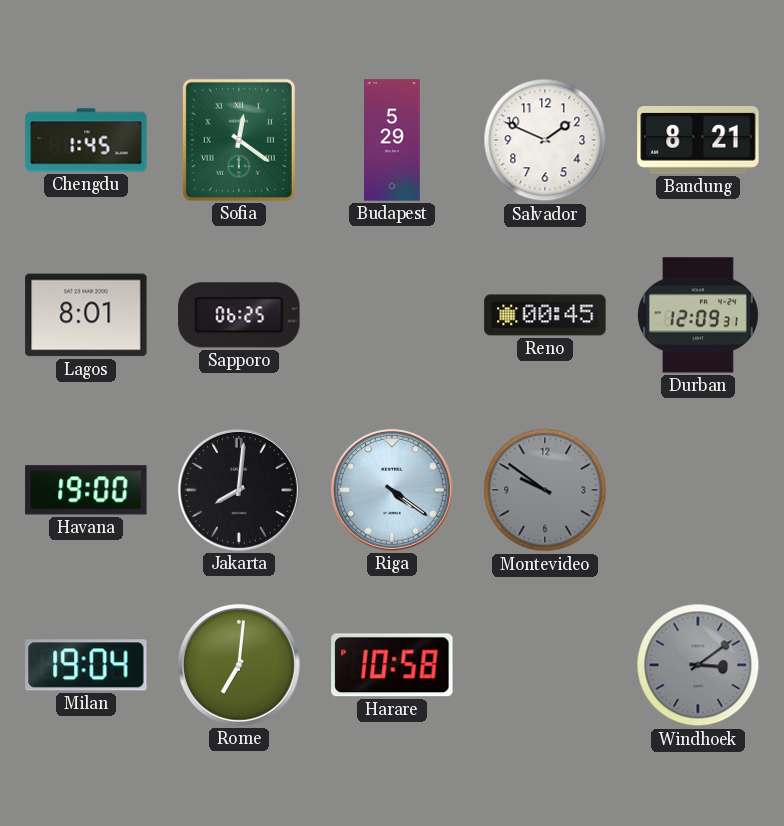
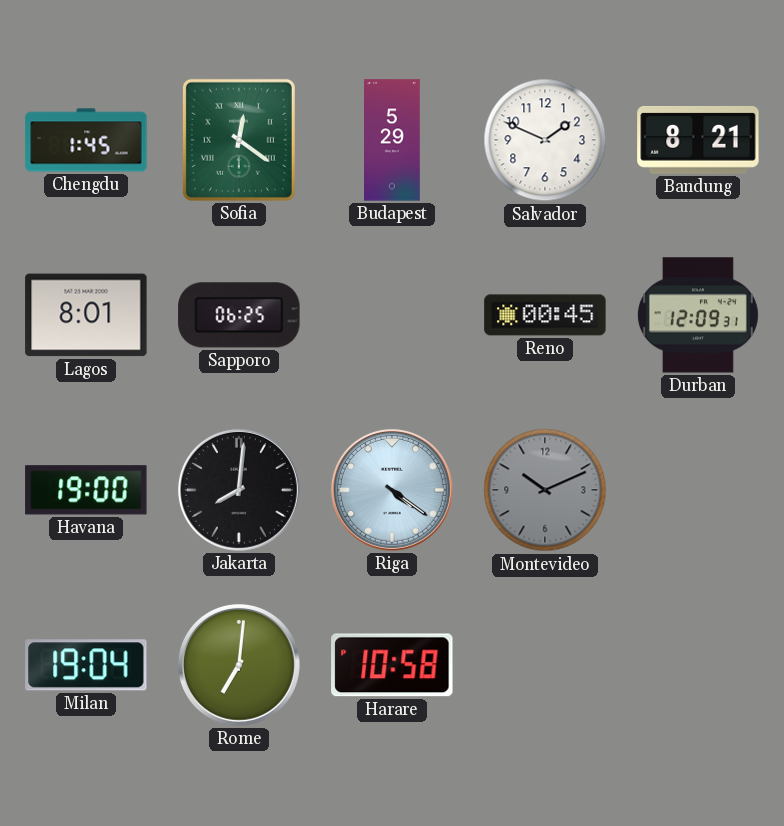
Montevideo: 9:51 -> 10:11 (545, 490)
Windhoek: 3:09 -> none (698, 665)
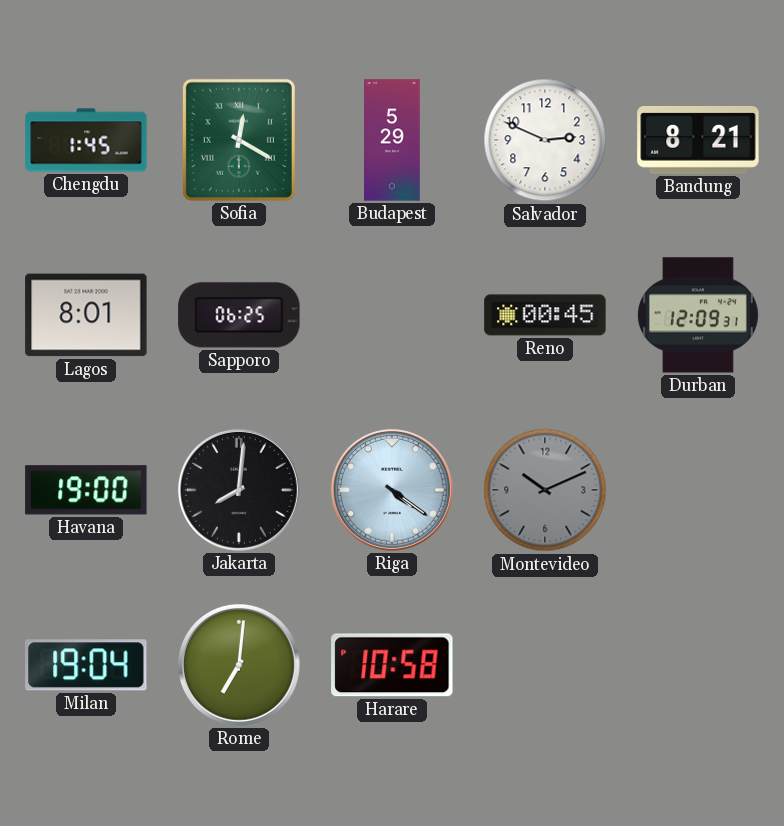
Sofia: 12:21 -> 12:20 (239, 140)
Salvador: 1:49 -> 2:49 (545, 140)
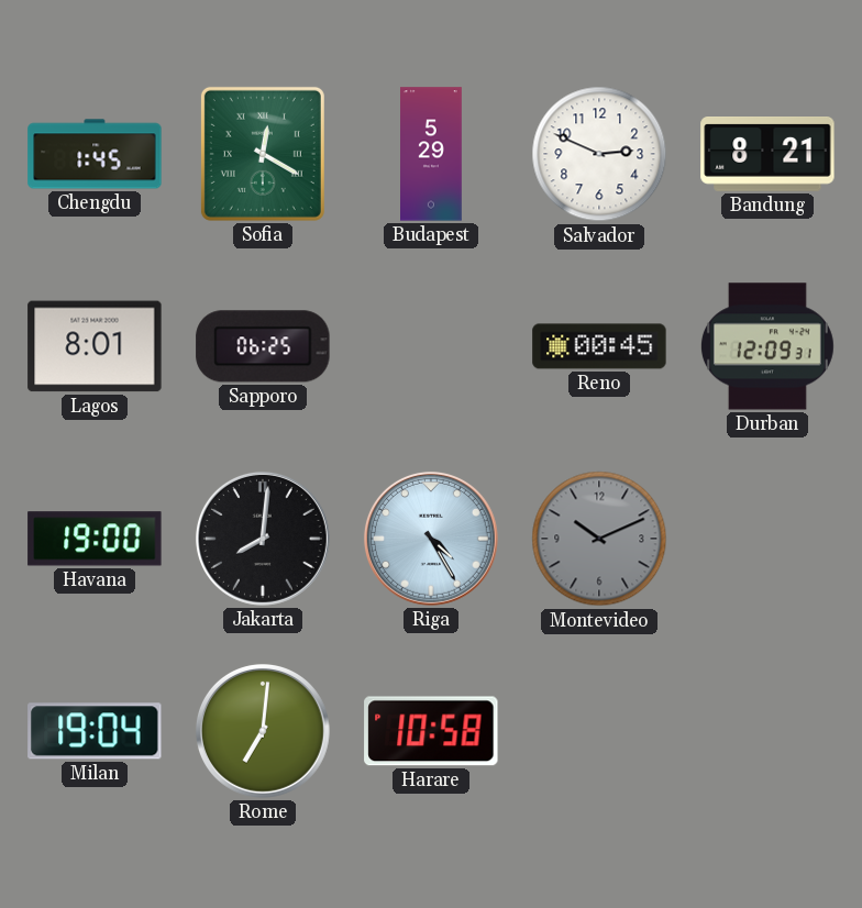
Riga: 4:21 -> 4:25 (431, 539)
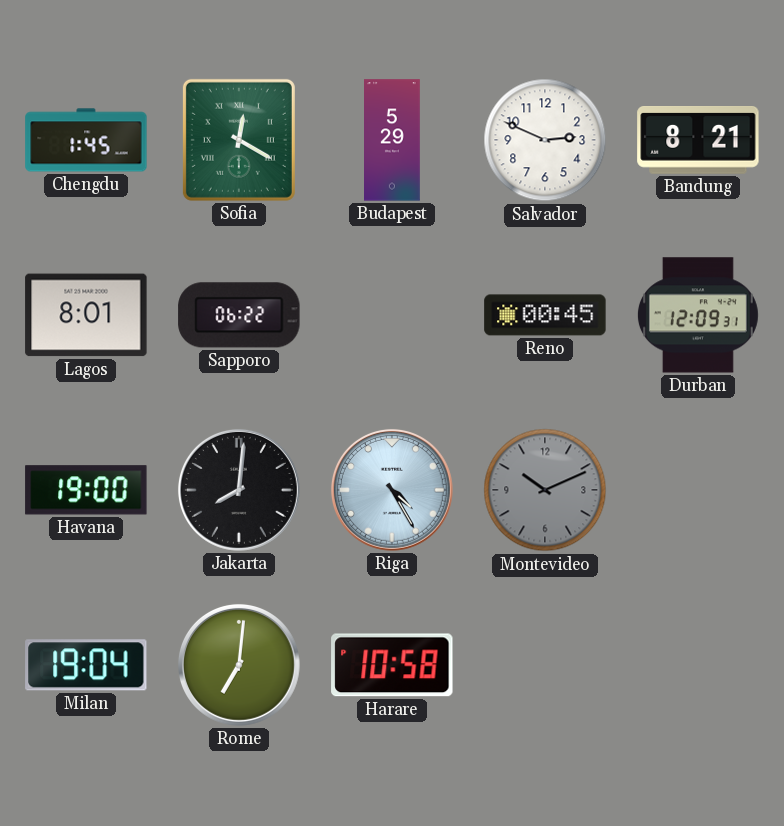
Sapporo: 06:25 -> 06:22 (239, 315)
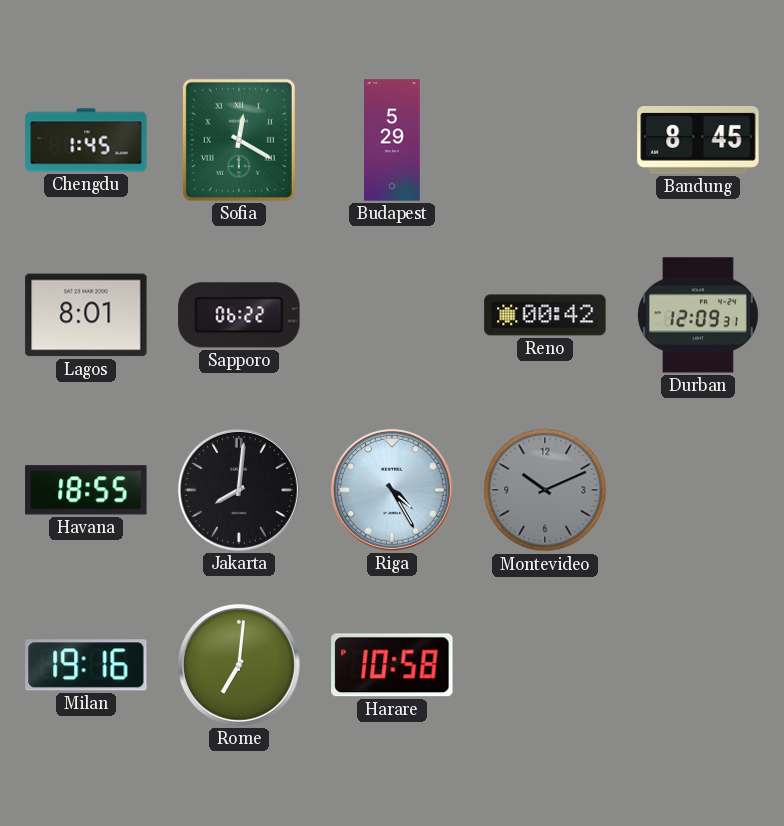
Salvador: 2:49 -> none (545, 140)
Bandung: 8:21 -> 8:45 (698, 141)
Reno: 00:45 -> 00:42 (545, 315)
Havana: 19:00 -> 18:55 (86, 490)
Milan: 19:04 -> 19:16 (86, 665)
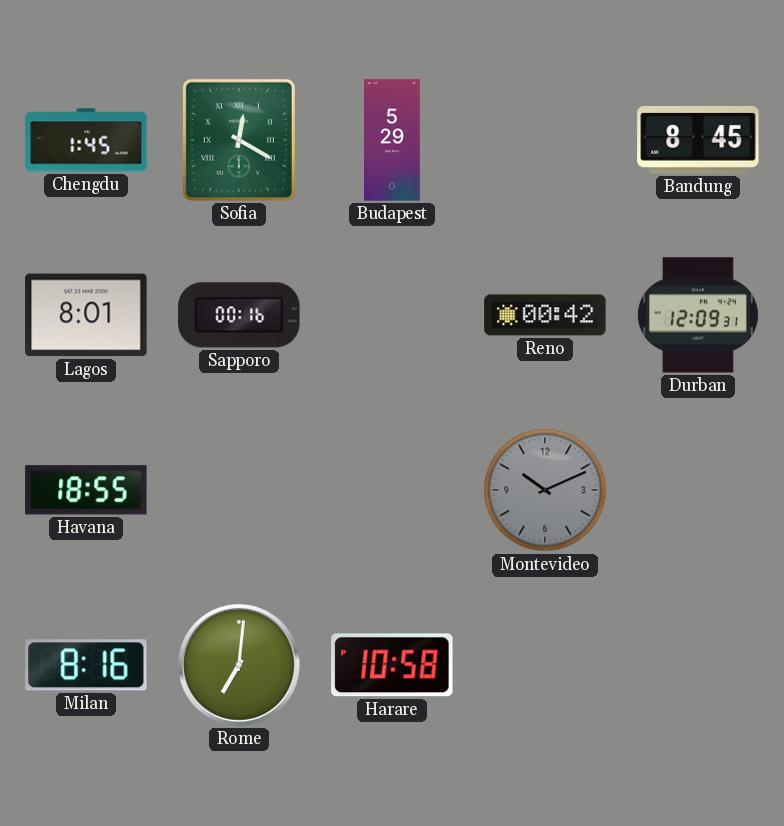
Sapporo: 06:22 -> 00:16 (239, 315)
Jakarta: 8:01 -> none (239, 490)
Riga: 4:25 -> none (392, 490)
Milan: 19:16 -> 8:16 (86, 665)
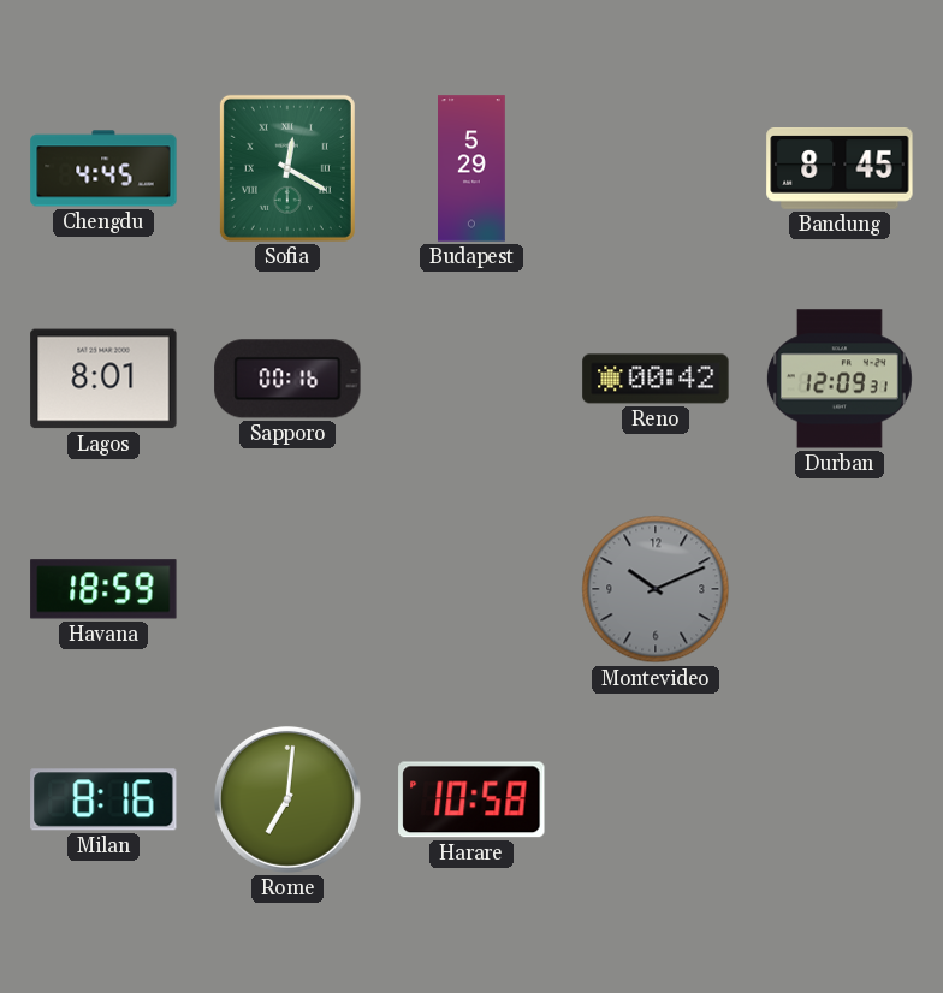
Chengdu: 1:45 -> 4:45 (103, 168)
Havana: 18:55 -> 18:59 (103, 589)
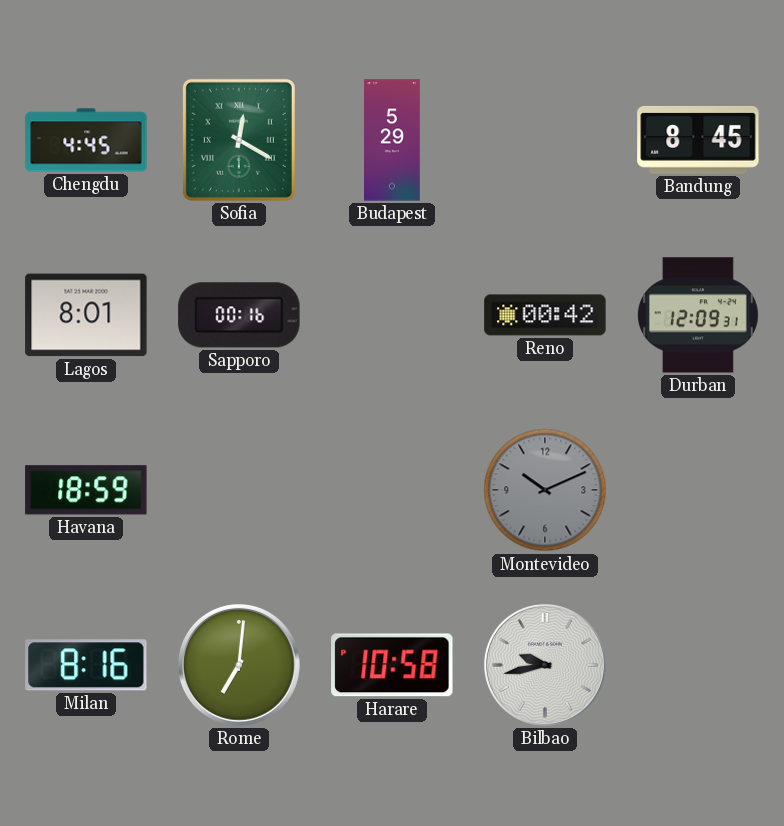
Bilbao: none -> 9:43 (545, 665)
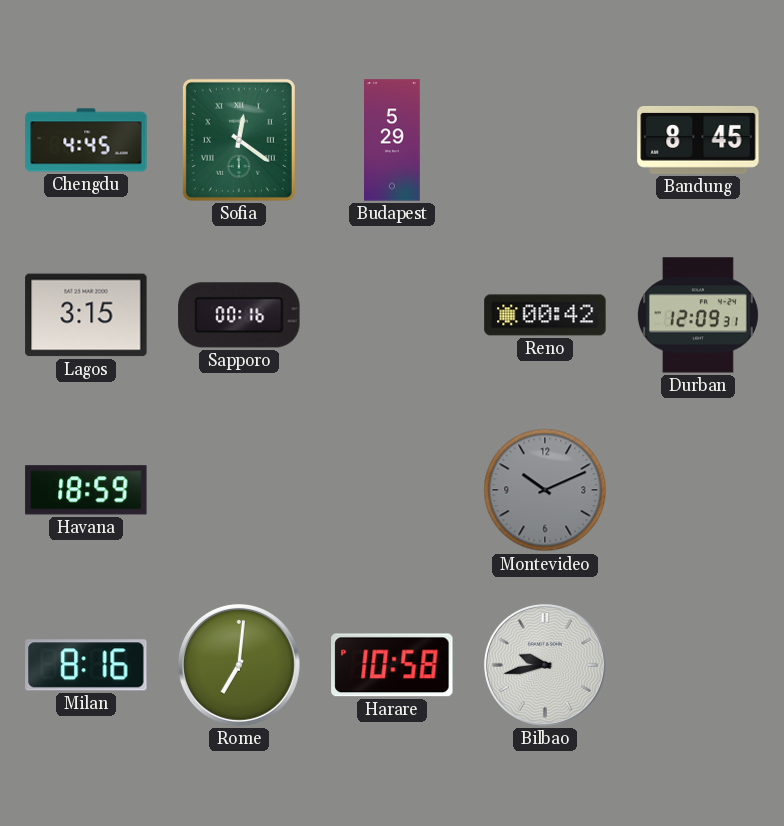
Sofia: 12:20 -> 12:21 (239, 140)
Lagos: 8:01 -> 3:15 (86, 315)
